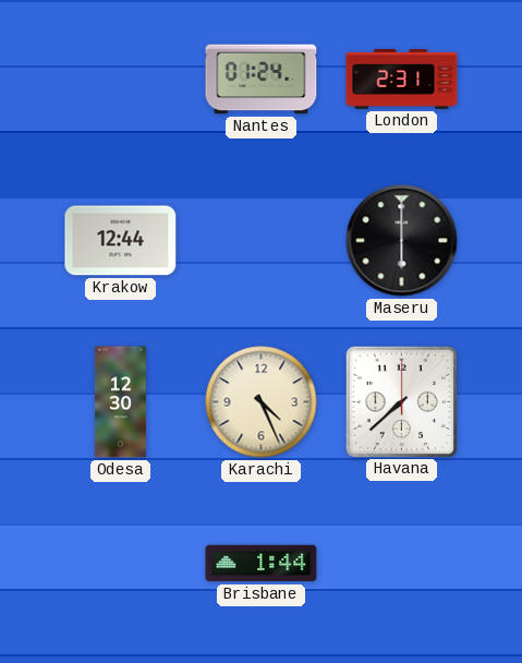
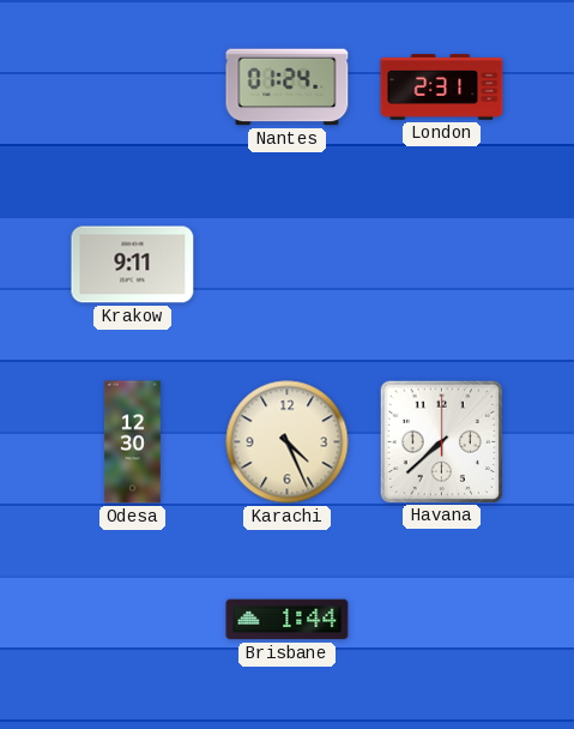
Krakow: 12:44 -> 9:11 (133, 265)
Maseru: 6:00 -> none (402, 241)
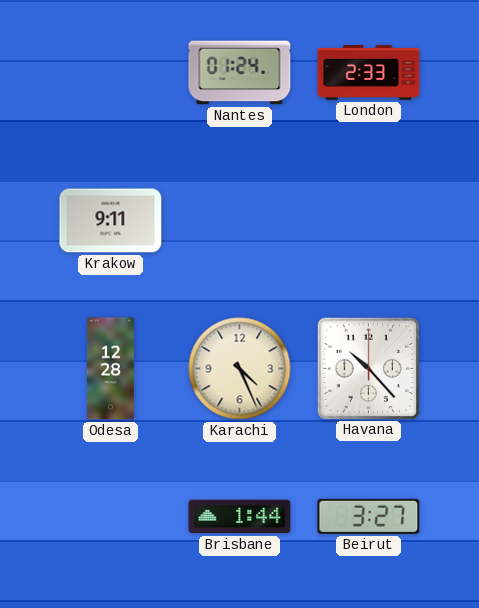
London: 2:31 -> 2:33 (369, 73)
Odesa: 12:30 -> 12:28 (110, 369)
Havana: 7:38 -> 10:23 (368, 368)
Beirut: none -> 3:27 (369, 516)
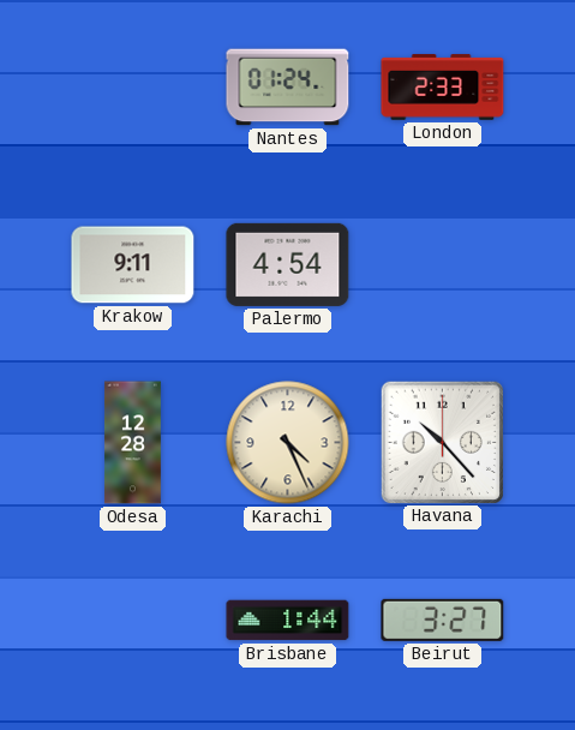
Palermo: none -> 4:54 (288, 264)
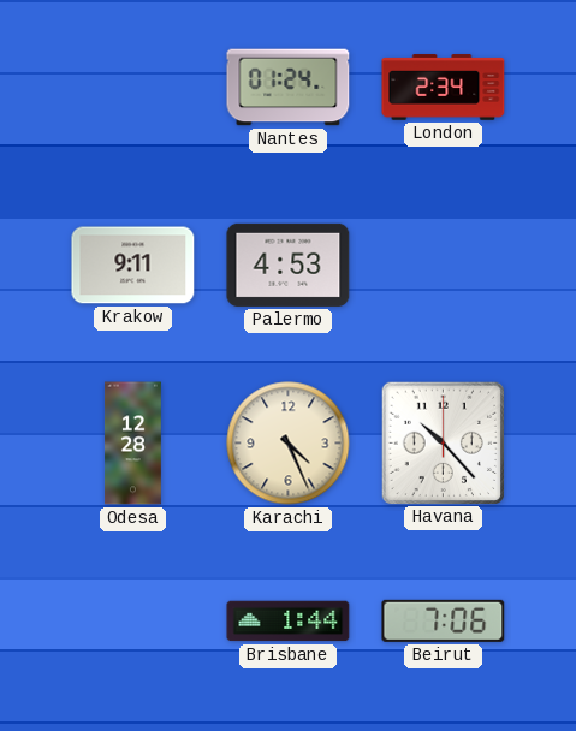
London: 2:33 -> 2:34 (444, 88)
Palermo: 4:54 -> 4:53 (289, 265)
Beirut: 3:27 -> 7:06 (444, 620)
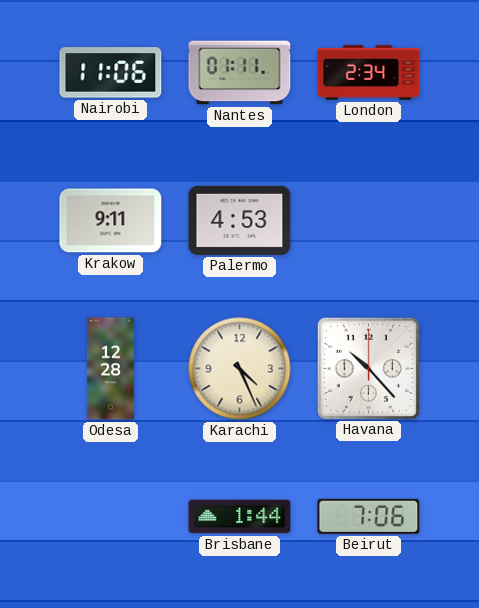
Nairobi: none -> 11:06 (111, 73)
Nantes: 01:24 -> 01:11 (240, 73)
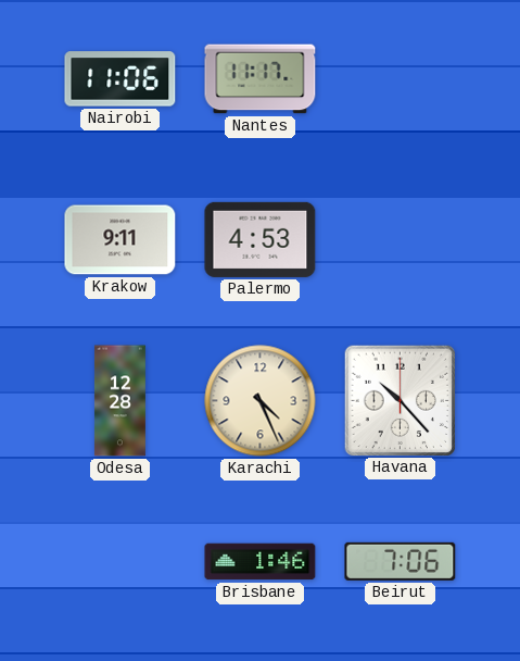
Nantes: 01:11 -> 11:17 (261, 79)
London: 2:34 -> none (369, 73)
Brisbane: 1:44 -> 1:46 (261, 562)
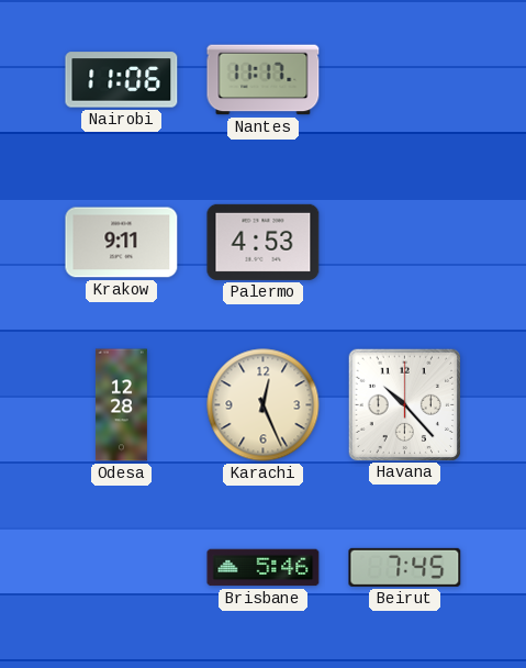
Karachi: 4:26 -> 12:26 (264, 405)
Brisbane: 1:46 -> 5:46 (264, 568)
Beirut: 7:06 -> 7:45 (405, 567)
